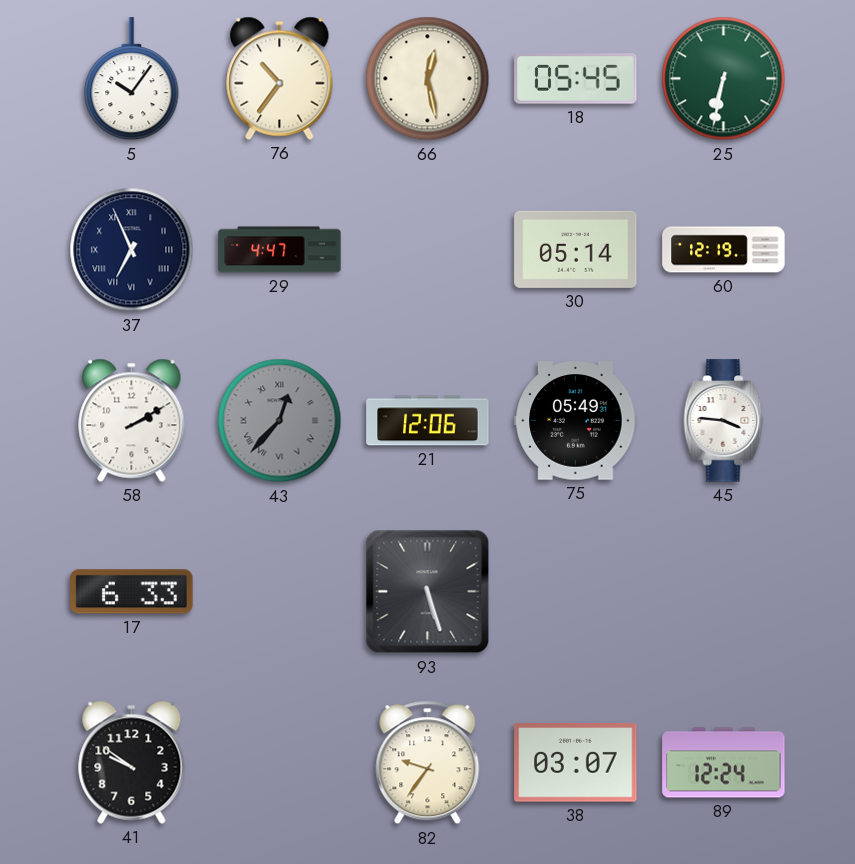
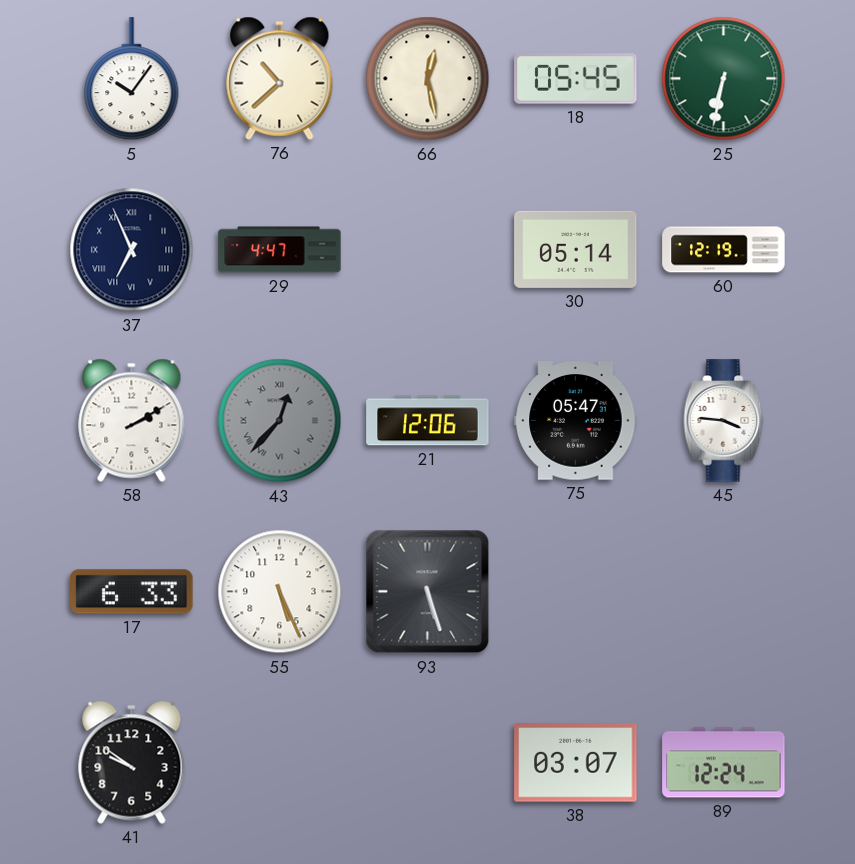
76: 10:36 -> 10:38 (280, 78)
75: 05:49 -> 05:47 (576, 421)
55: none -> 5:26 (280, 592)
82: 9:36 -> none (428, 763)
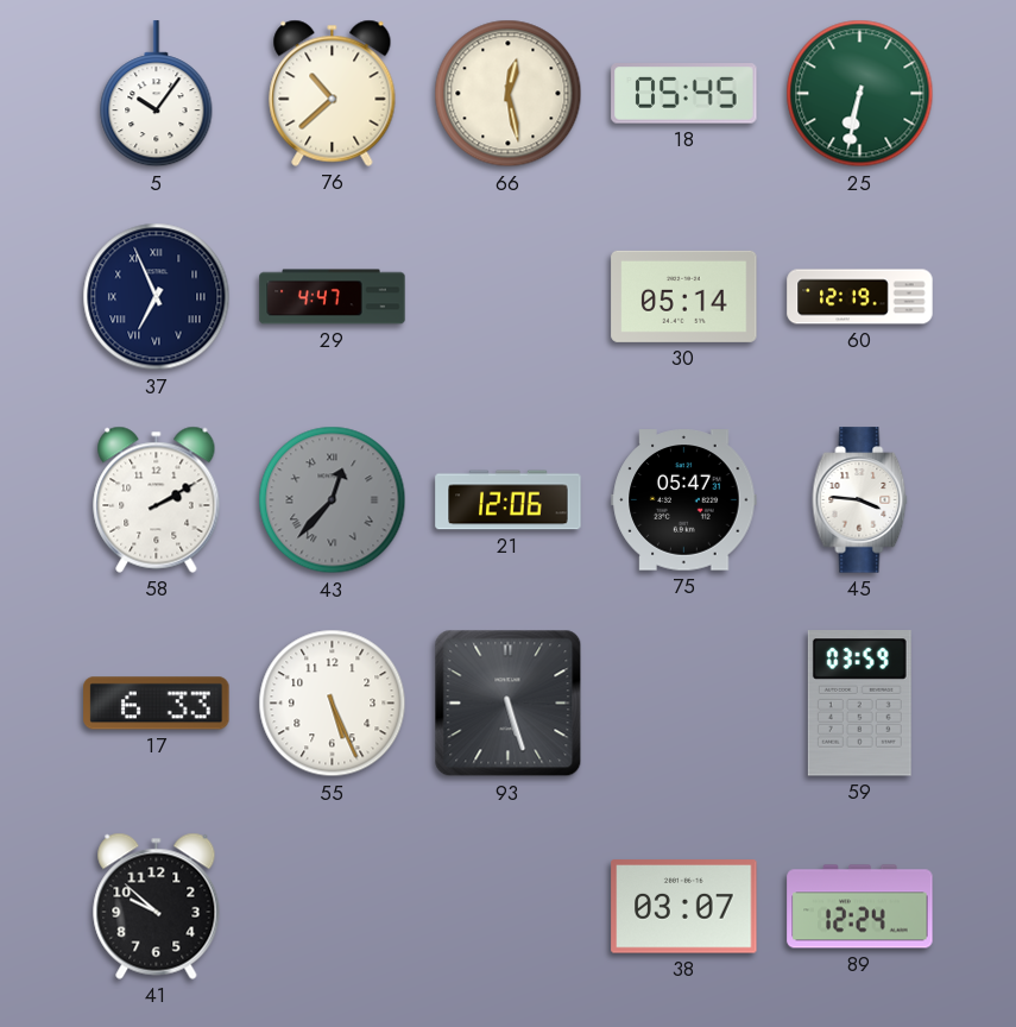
59: none -> 03:59 (859, 704)
41: 9:51 -> 9:52 (157, 906)
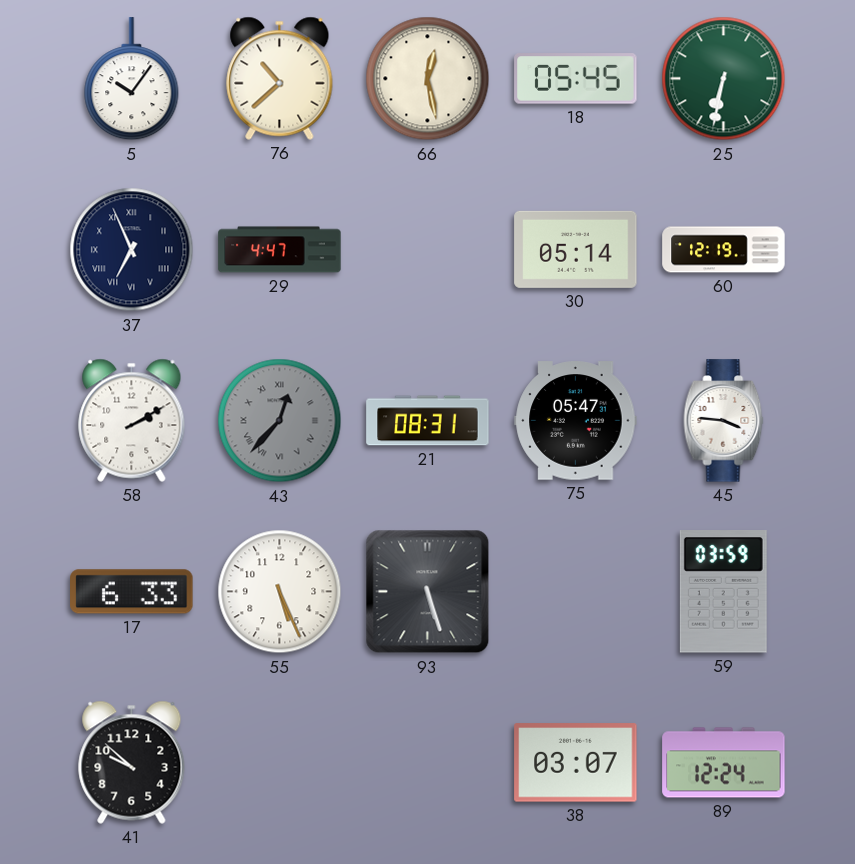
21: 12:06 -> 08:31 (428, 421)
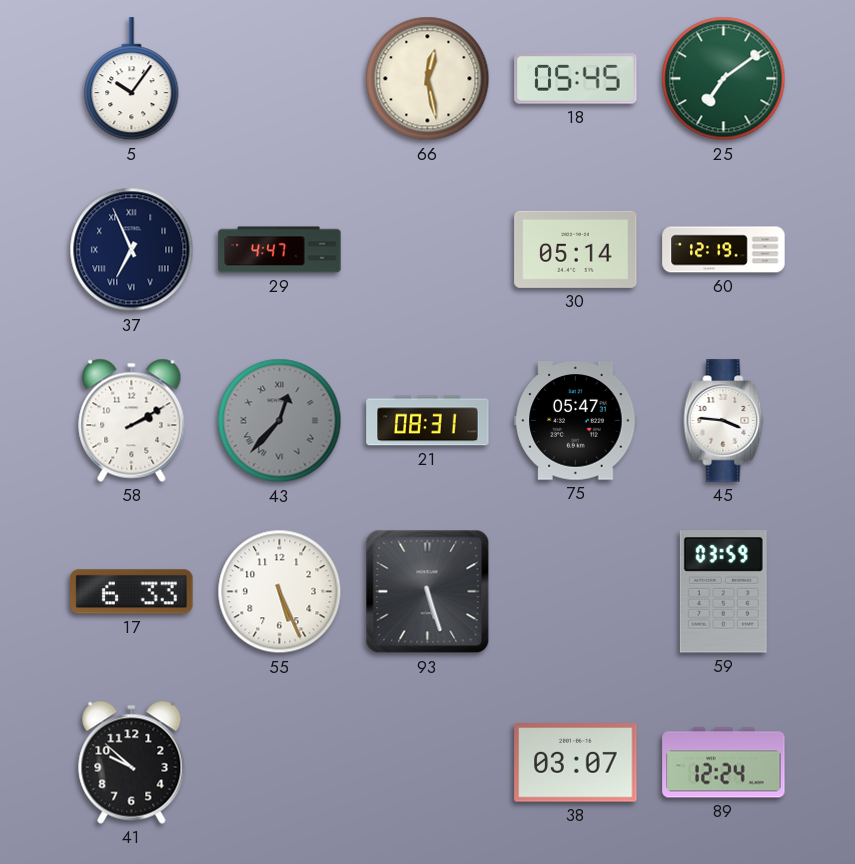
76: 10:38 -> none (280, 78)
25: 6:32 -> 7:09 (724, 79)
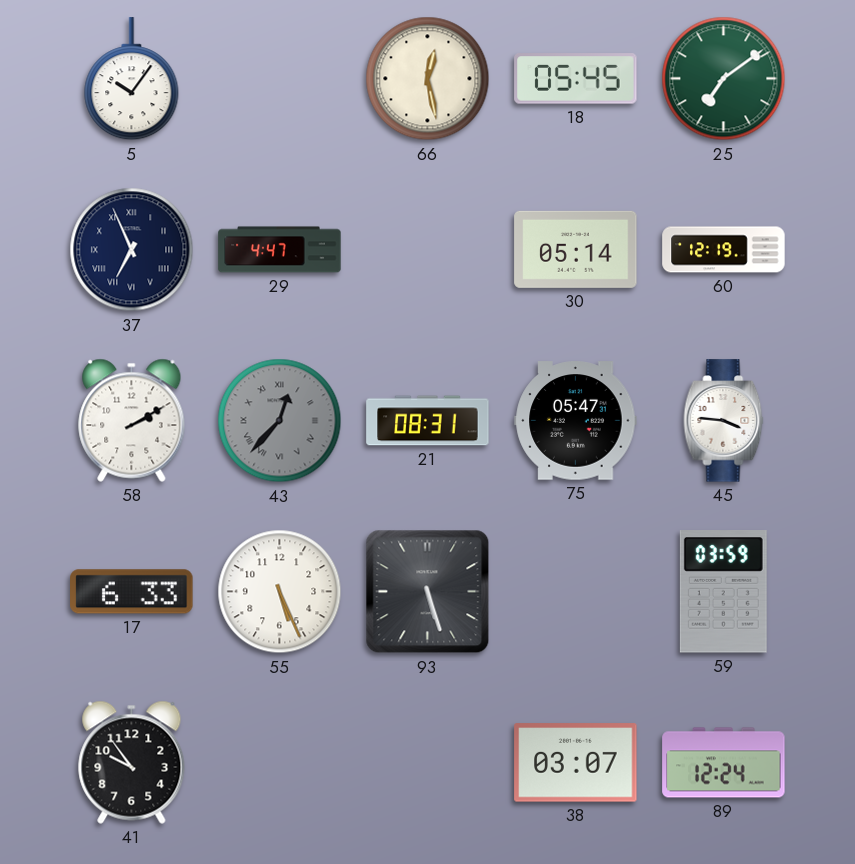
41: 9:52 -> 9:54 (132, 762)
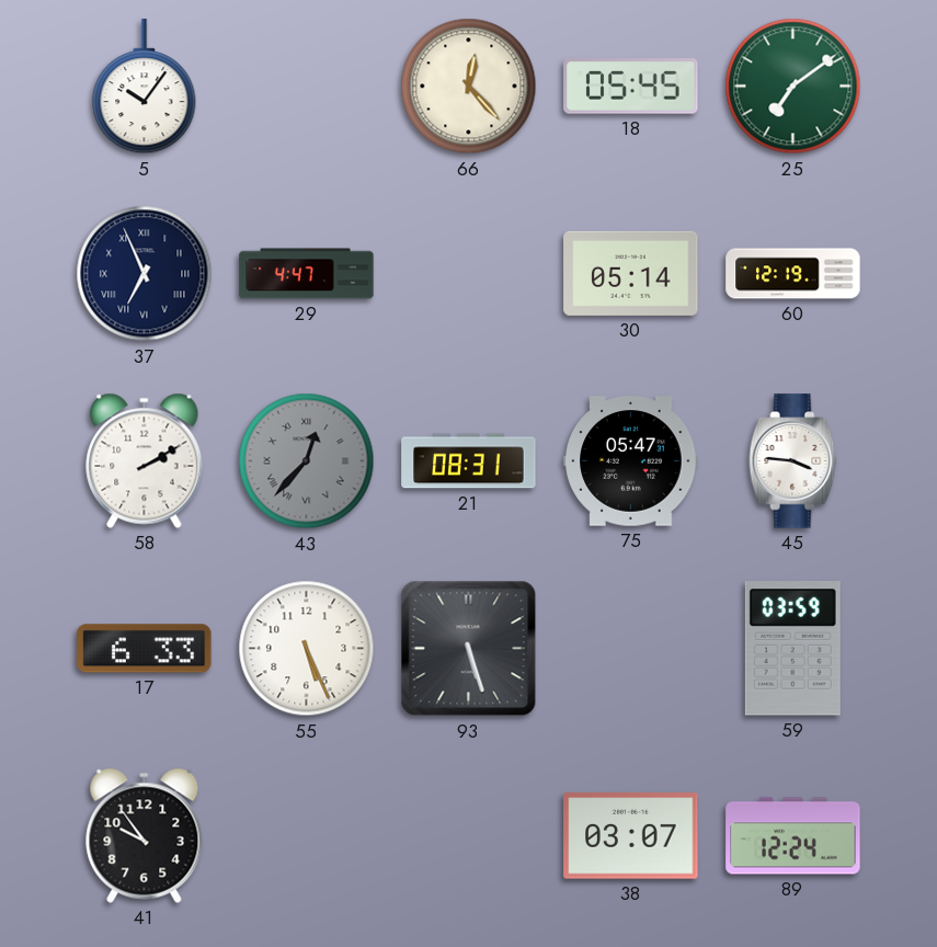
66: 12:28 -> 12:23 (469, 87)
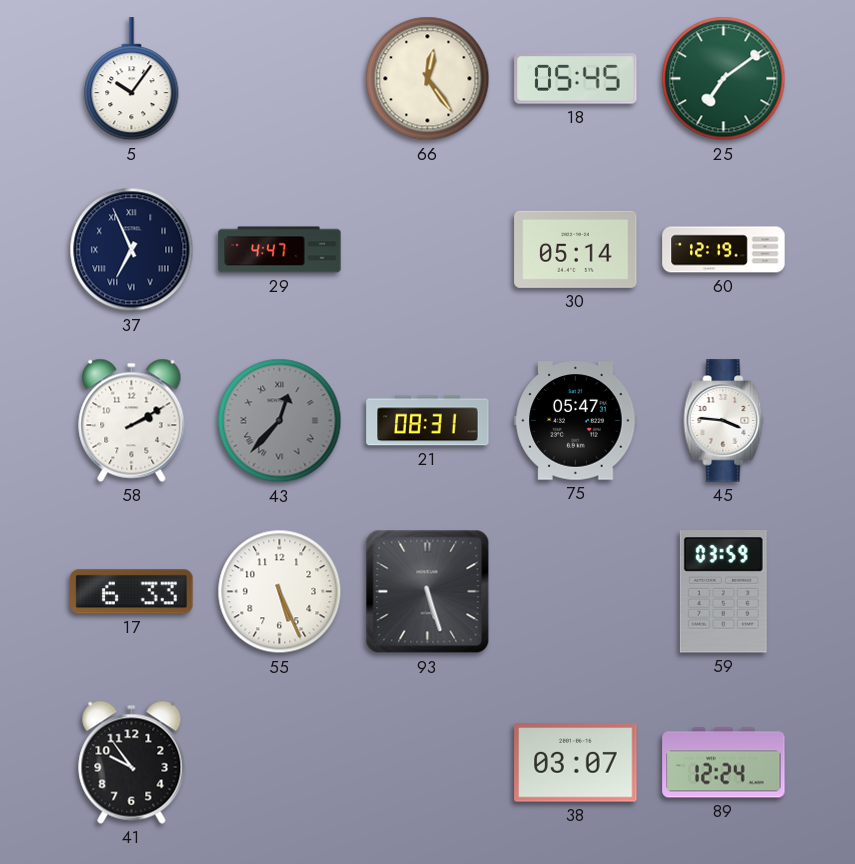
66: 12:23 -> 12:24 (428, 79)
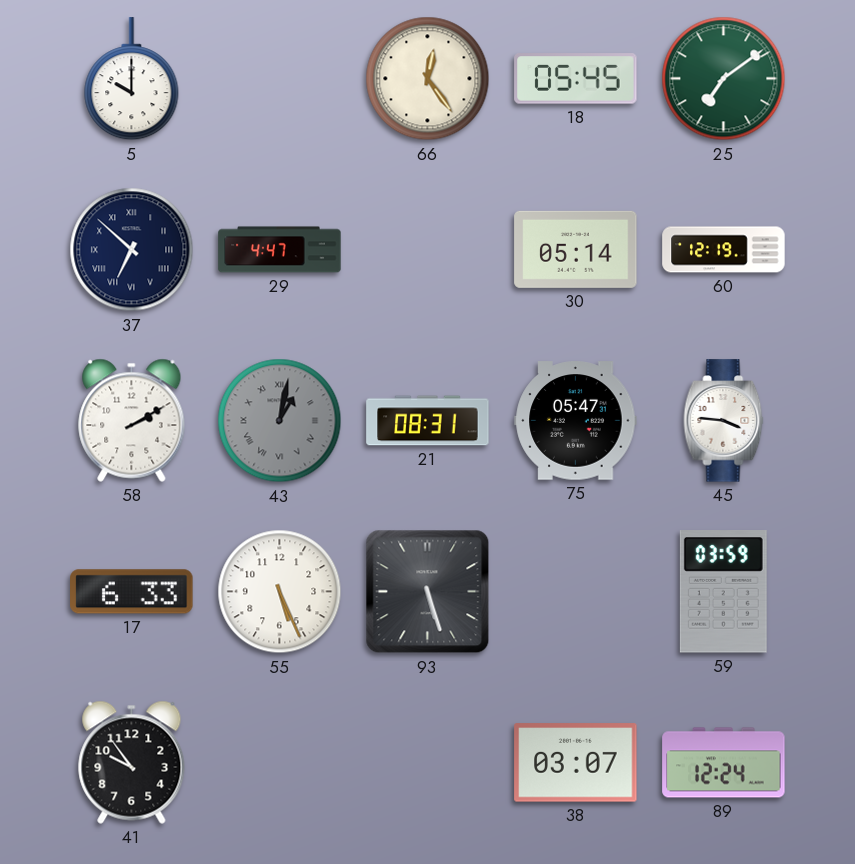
5: 10:06 -> 10:00 (132, 79)
37: 6:56 -> 6:52 (132, 250)
43: 12:37 -> 1:02 (280, 421)
